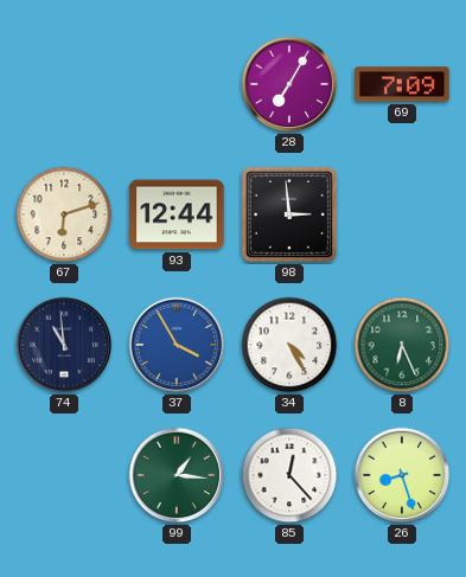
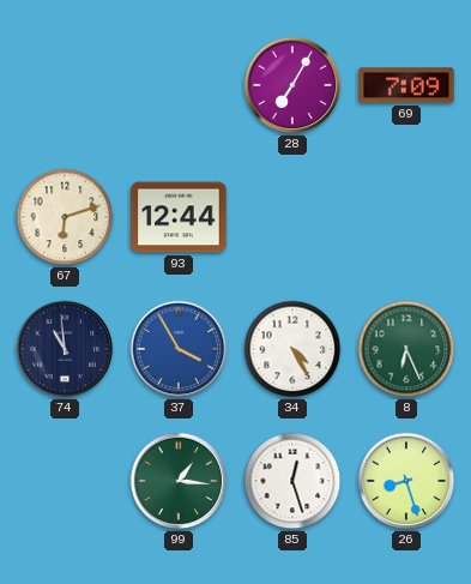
98: 2:59 -> none (289, 214)
85: 12:23 -> 12:27 (292, 481)
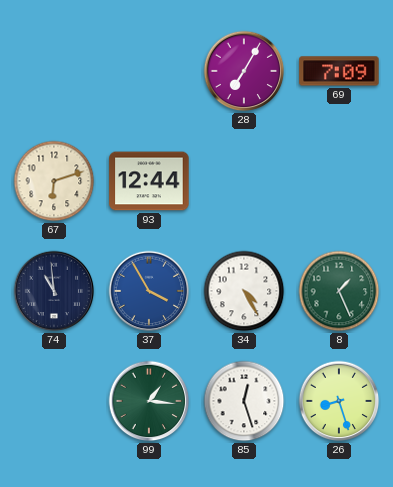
8: 6:26 -> 1:26 (339, 291)
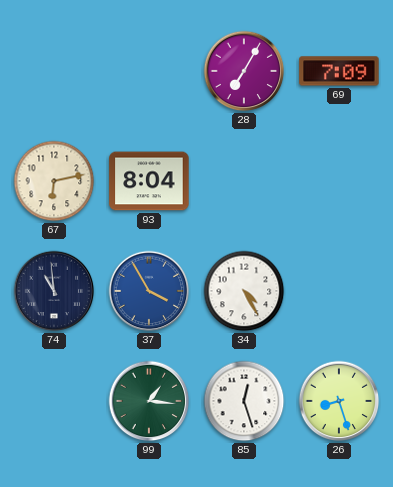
67: 6:12 -> 6:13 (54, 181)
93: 12:44 -> 8:04 (149, 181)
8: 1:26 -> none (339, 291)
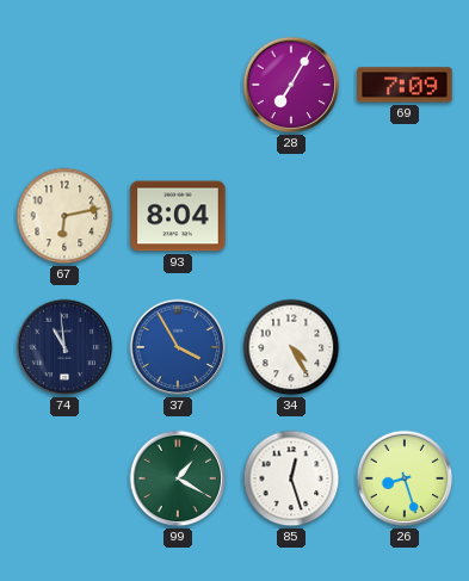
99: 1:16 -> 1:20 (178, 478)
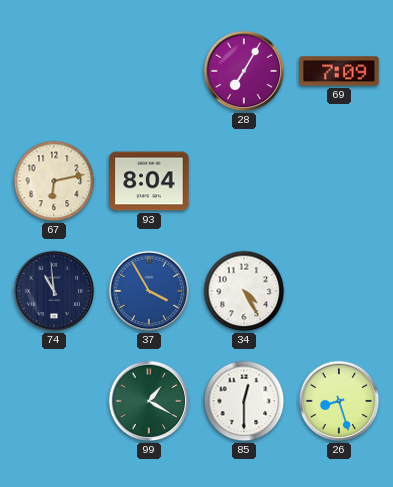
85: 12:27 -> 12:30 (244, 401)
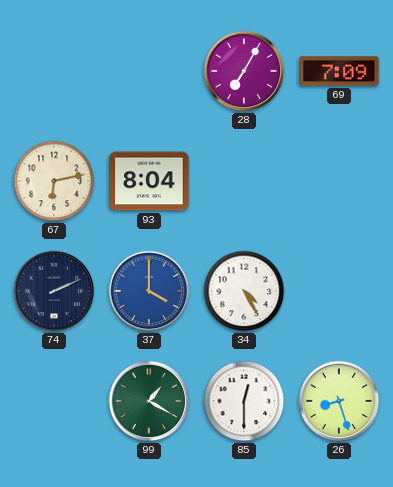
74: 10:59 -> 2:11 (54, 291)
37: 3:55 -> 4:00 (149, 291)
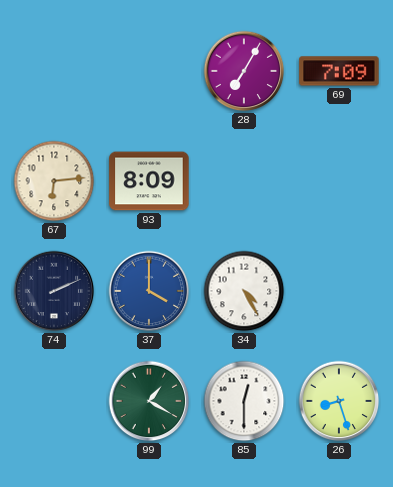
67: 6:13 -> 6:14 (54, 181)
93: 8:04 -> 8:09 (149, 181)
